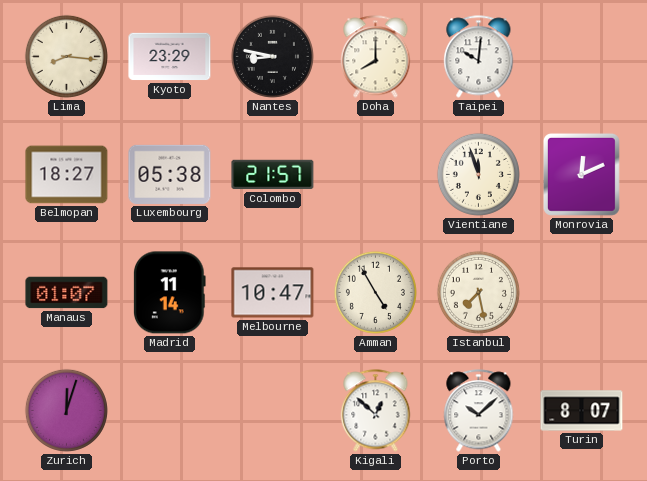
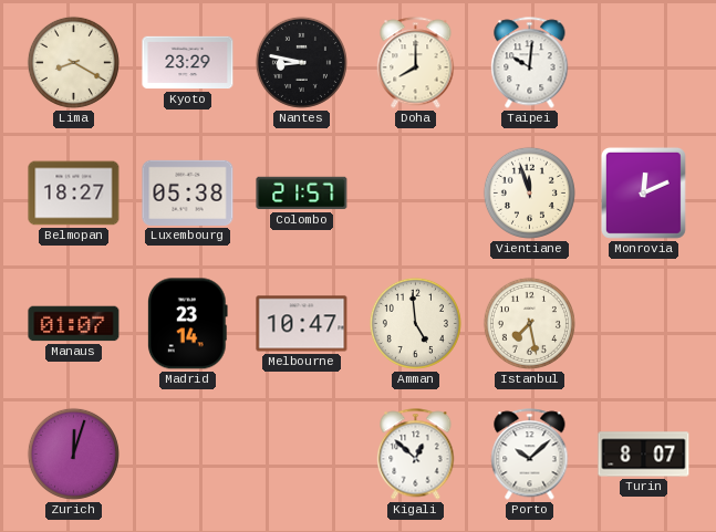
Lima: 8:16 -> 8:20 (73, 62)
Madrid: 11:14 -> 23:14 (187, 324)
Amman: 4:55 -> 4:59 (415, 323)
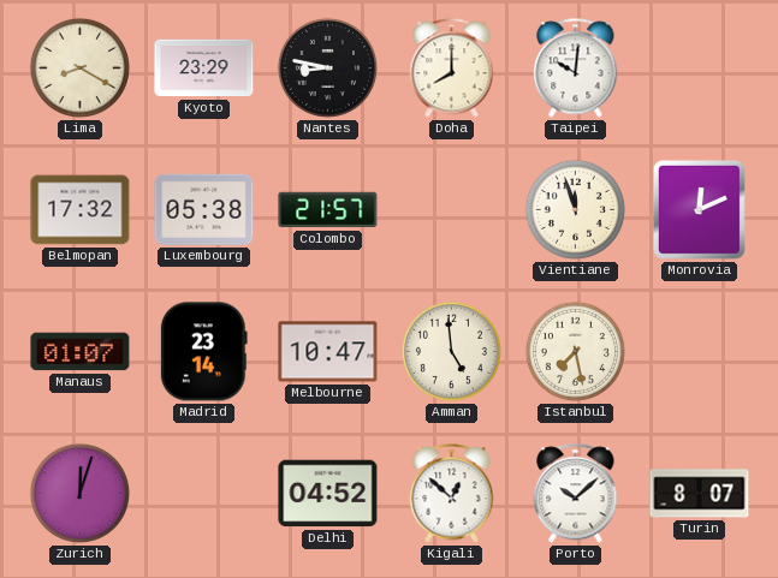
Belmopan: 18:27 -> 17:32 (81, 210)
Delhi: none -> 04:52 (328, 494)
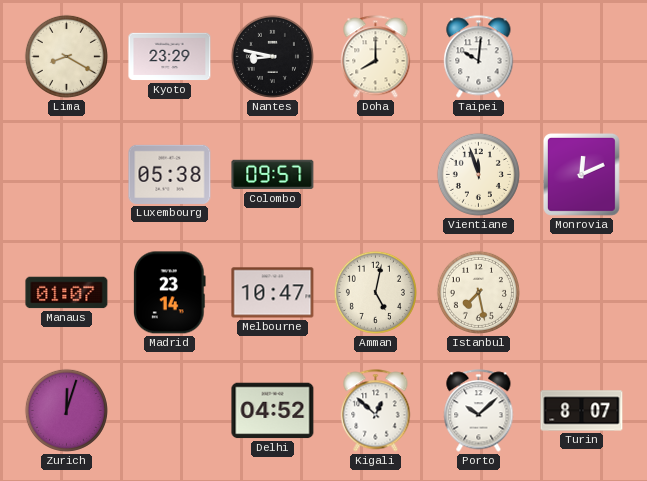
Belmopan: 17:32 -> none (81, 210)
Colombo: 21:57 -> 09:57 (273, 175)
Amman: 4:59 -> 5:02 (375, 292)
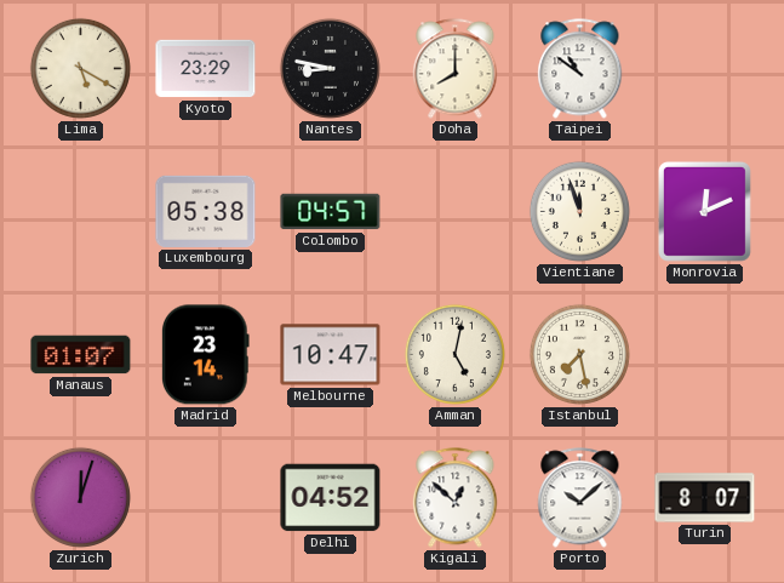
Lima: 8:20 -> 5:20 (80, 68)
Taipei: 10:01 -> 10:51 (580, 69)
Colombo: 09:57 -> 04:57 (331, 212)
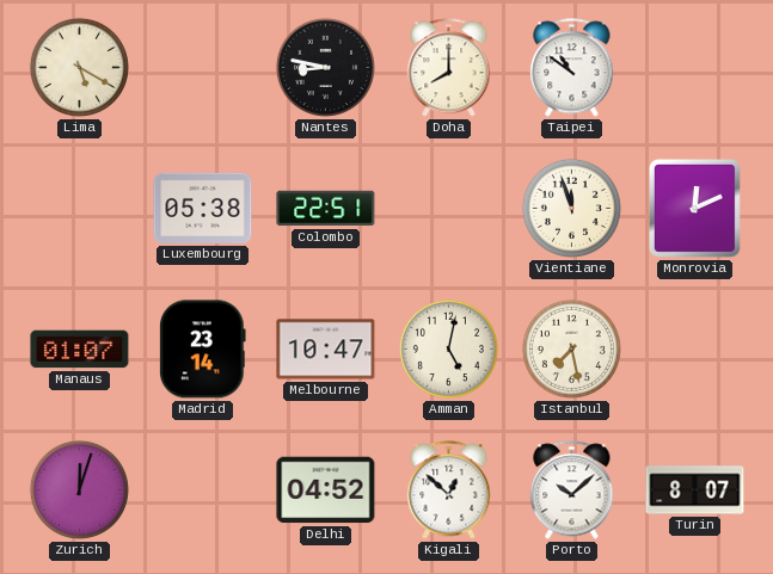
Kyoto: 23:29 -> none (206, 69)
Colombo: 04:57 -> 22:51 (326, 209)
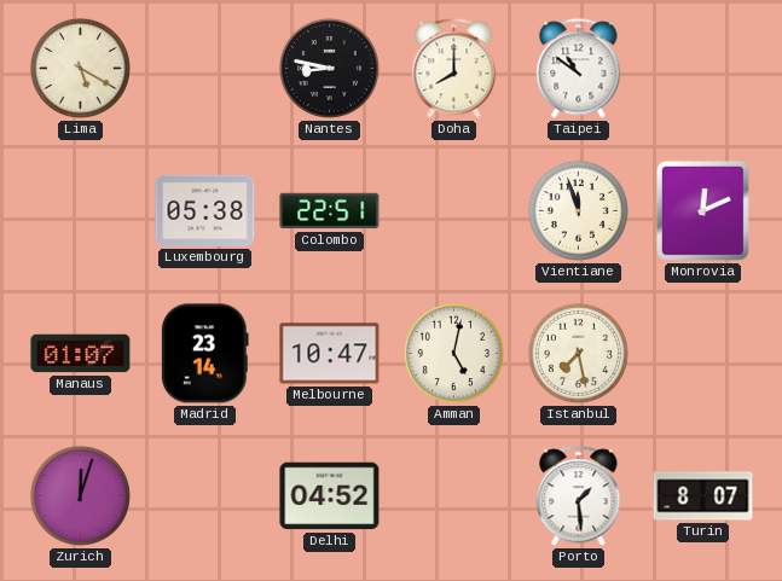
Kigali: 12:52 -> none (449, 490)
Porto: 10:08 -> 1:29 (579, 496)
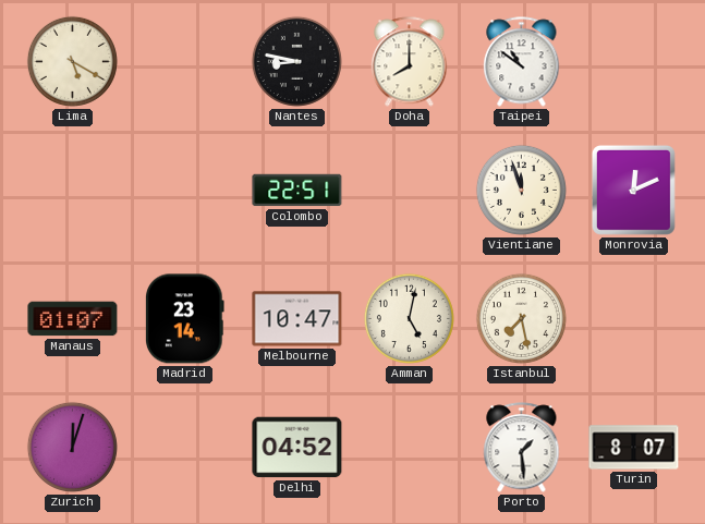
Luxembourg: 05:38 -> none (205, 210)
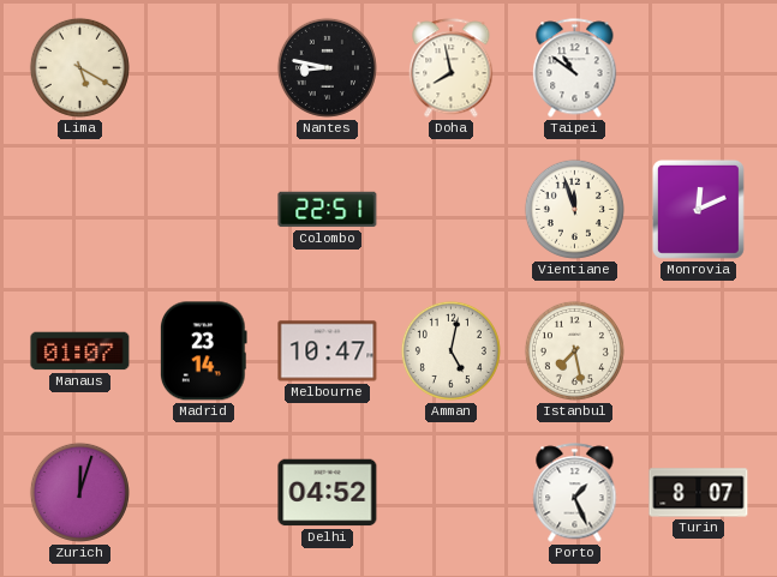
Doha: 8:00 -> 7:58 (452, 68)
Porto: 1:29 -> 1:26 (575, 493)
